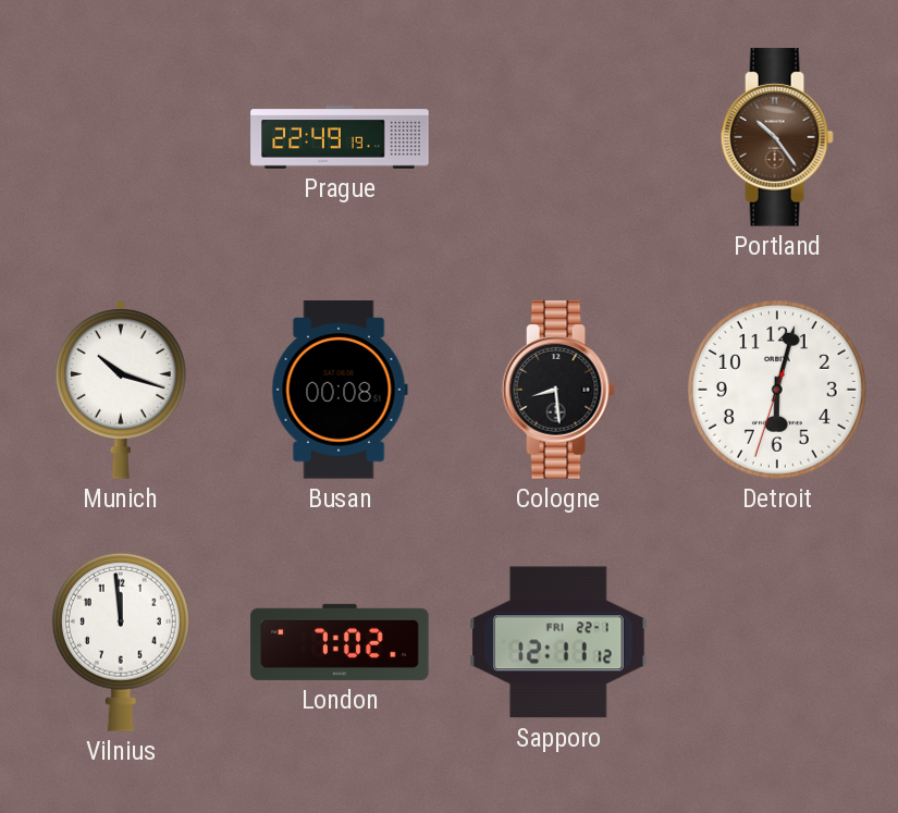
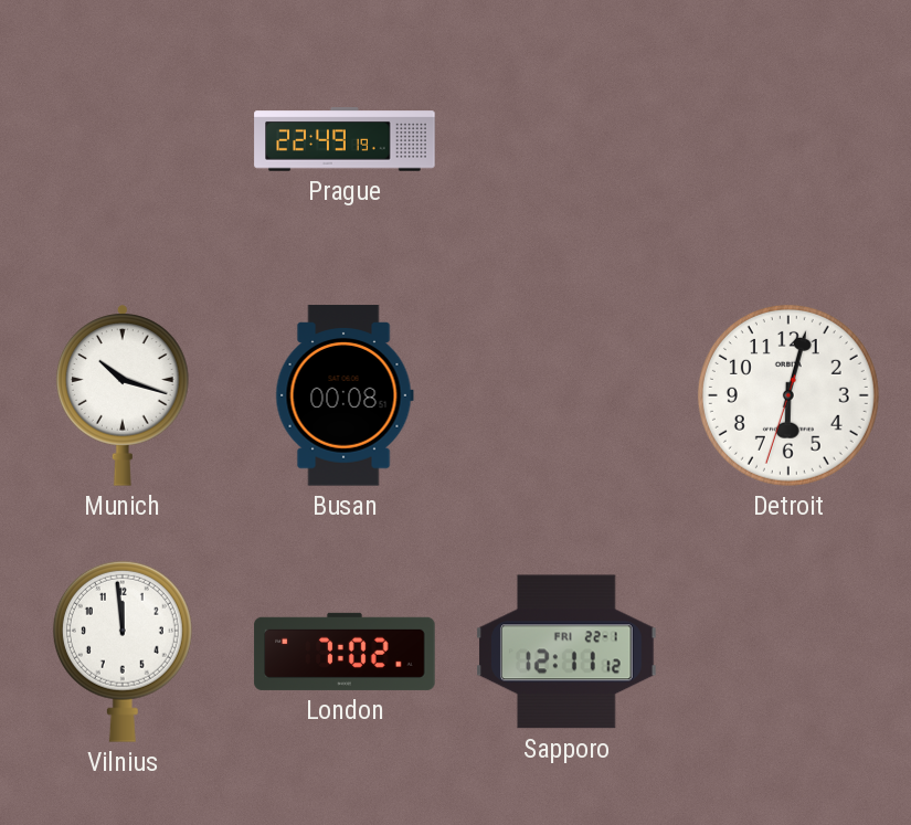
Portland: 10:24 -> none (777, 137)
Cologne: 8:29 -> none (558, 390)
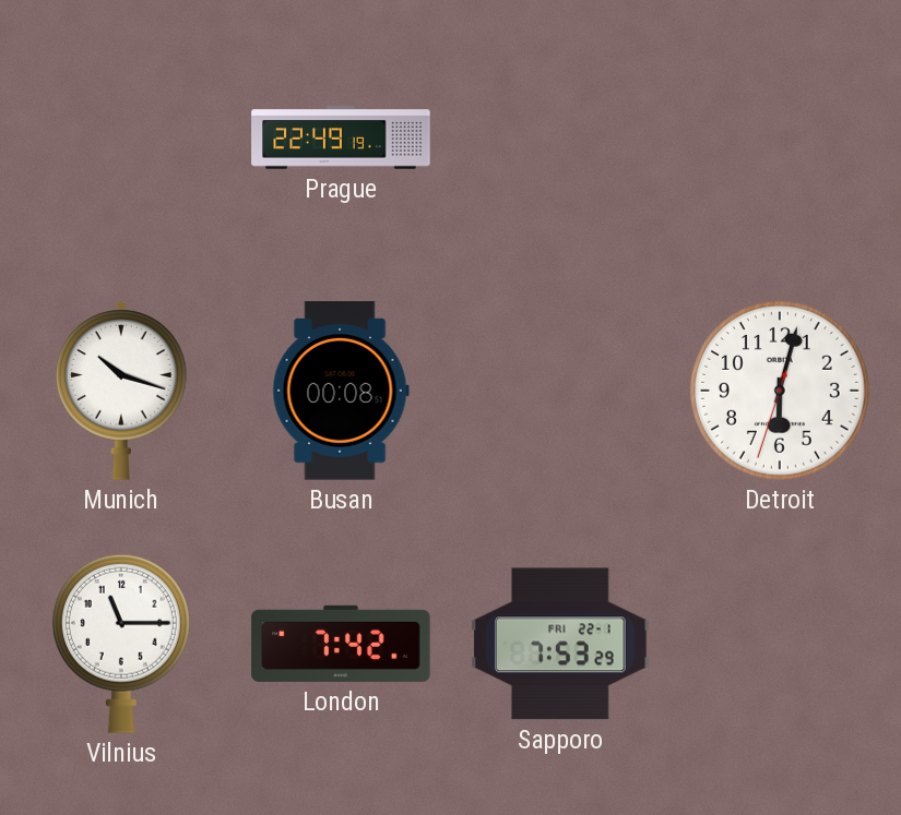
Vilnius: 11:59 -> 11:15 (121, 644)
London: 7:02 -> 7:42 (341, 644)
Sapporo: 12:11 -> 7:53 (560, 644)
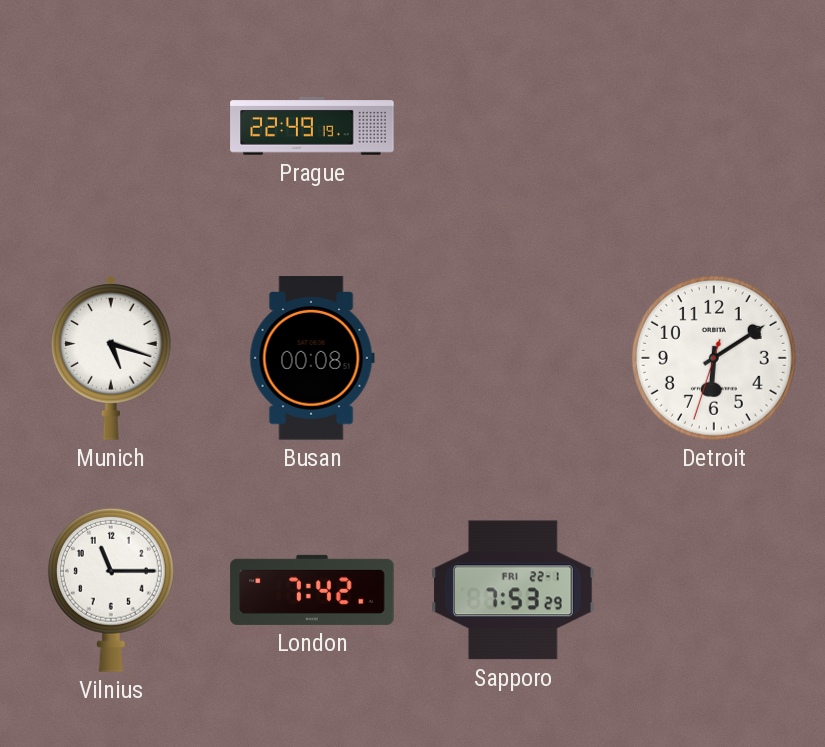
Munich: 10:18 -> 5:18 (112, 358)
Detroit: 6:02 -> 6:09 (714, 358)
